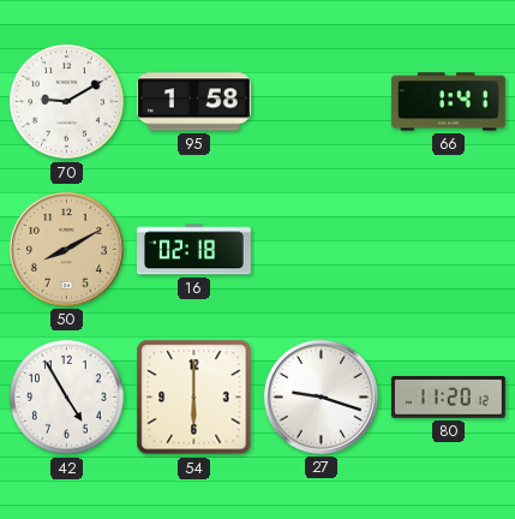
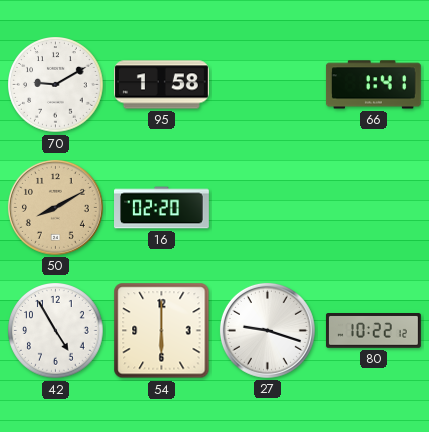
16: 02:18 -> 02:20 (162, 208)
80: 11:20 -> 10:22 (373, 331)
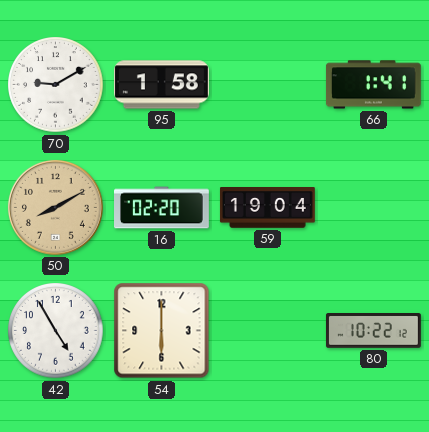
59: none -> 19:04 (267, 208)
27: 9:18 -> none (267, 330)
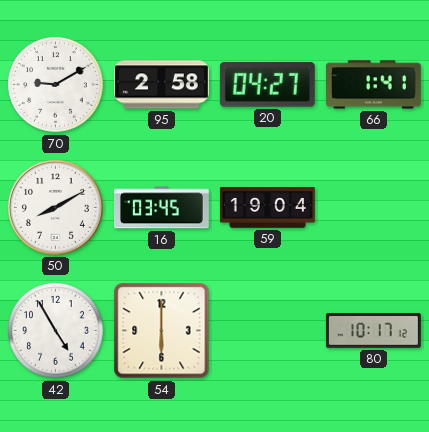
95: 1:58 -> 2:58 (162, 85)
20: none -> 04:27 (267, 85)
50 dial: champagne -> white (55, 207)
16: 02:20 -> 03:45 (162, 208)
80: 10:22 -> 10:17 (373, 331)
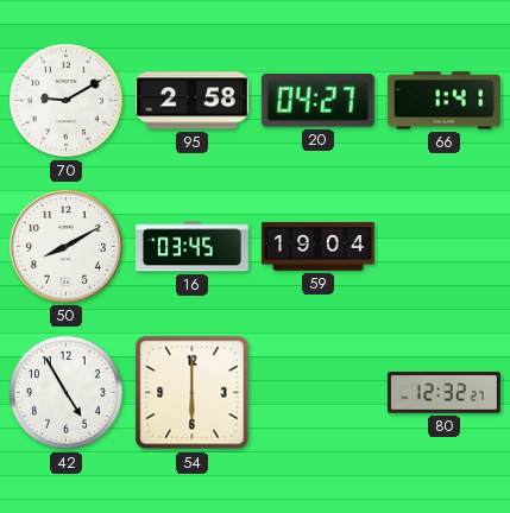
80: 10:17 -> 12:32 (443, 393)
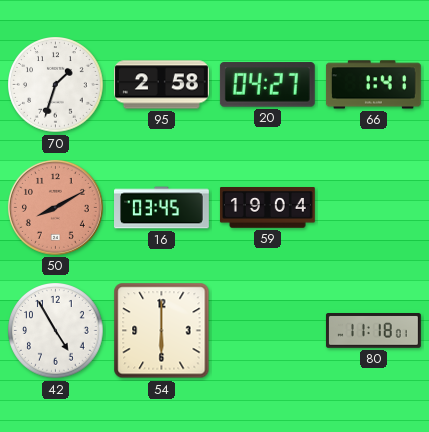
70: 9:10 -> 1:33 (56, 85)
50 dial: white -> salmon (55, 207)
80: 12:32 -> 11:18 (373, 331)
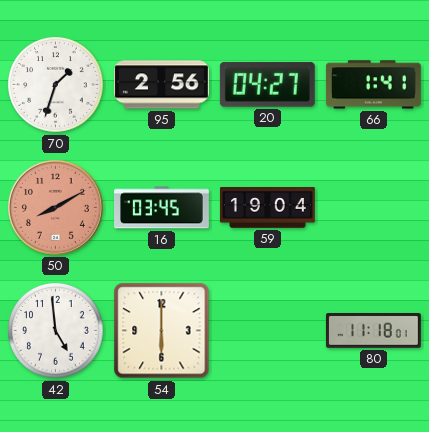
95: 2:58 -> 2:56 (162, 85)
42: 4:55 -> 4:59 (56, 331)
